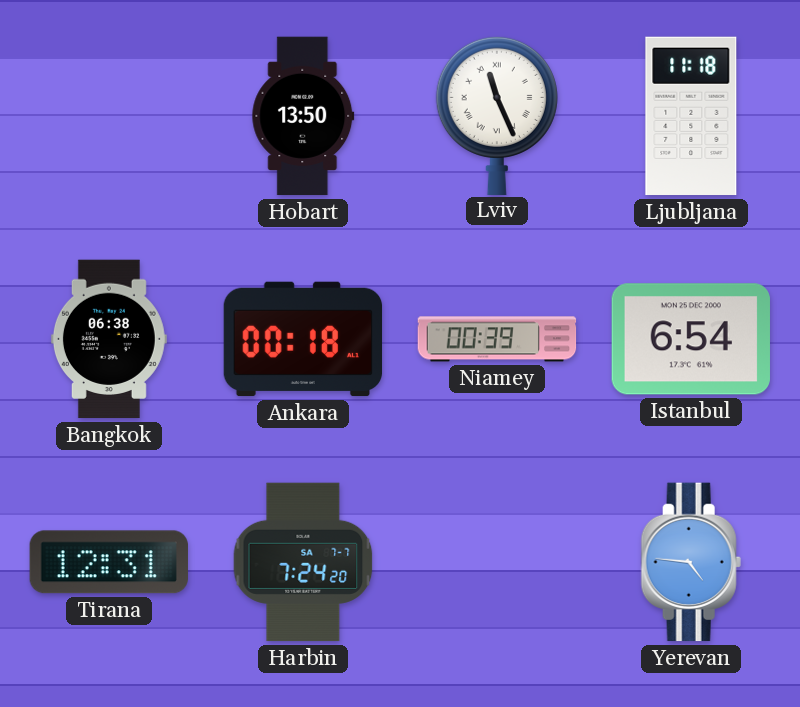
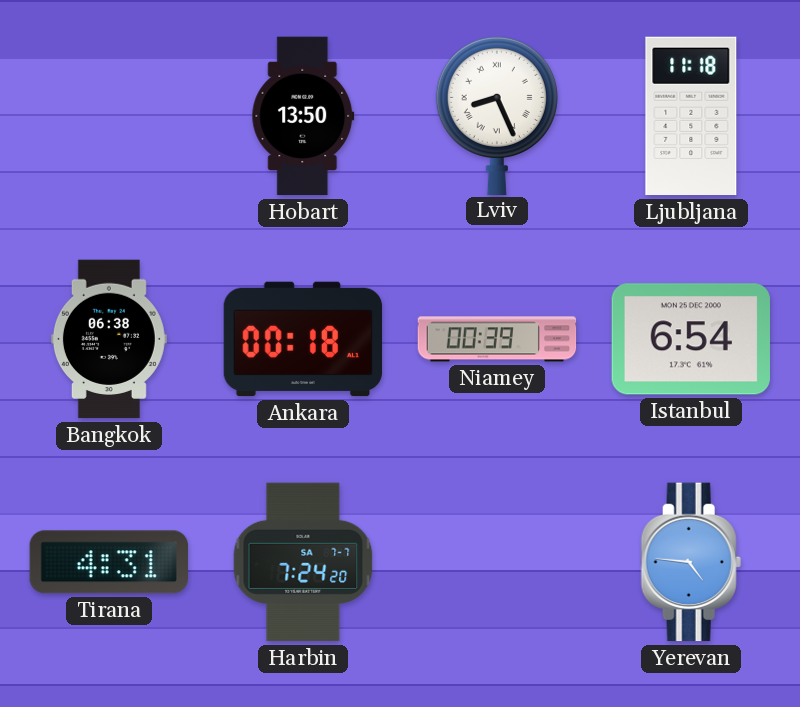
Lviv: 11:26 -> 8:26 (497, 115)
Tirana: 12:31 -> 4:31 (109, 562)
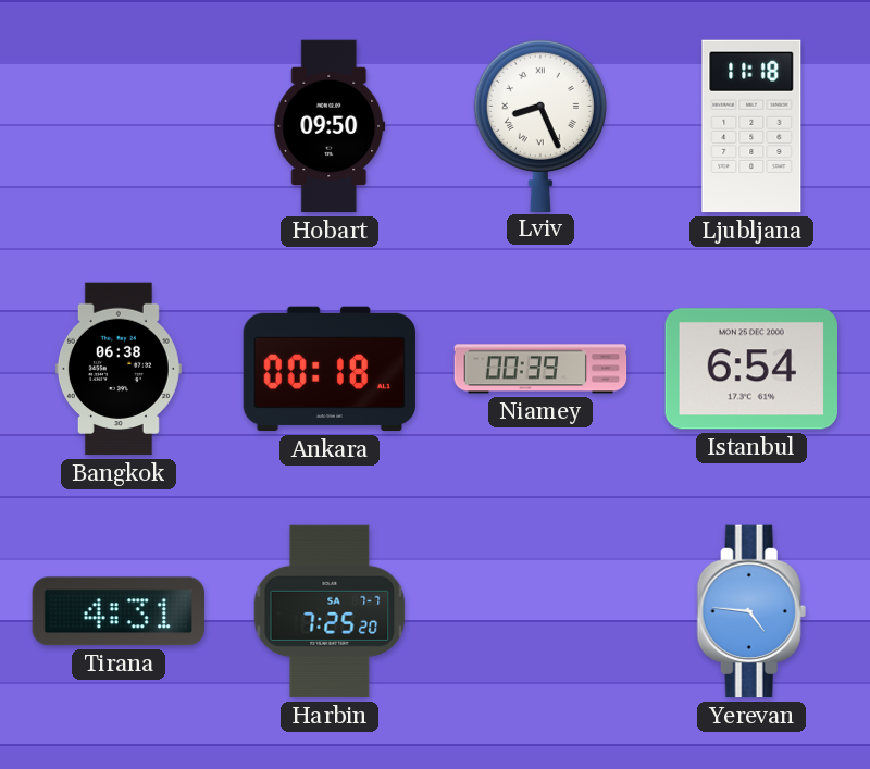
Hobart: 13:50 -> 09:50 (330, 126)
Harbin: 7:24 -> 7:25 (330, 611)
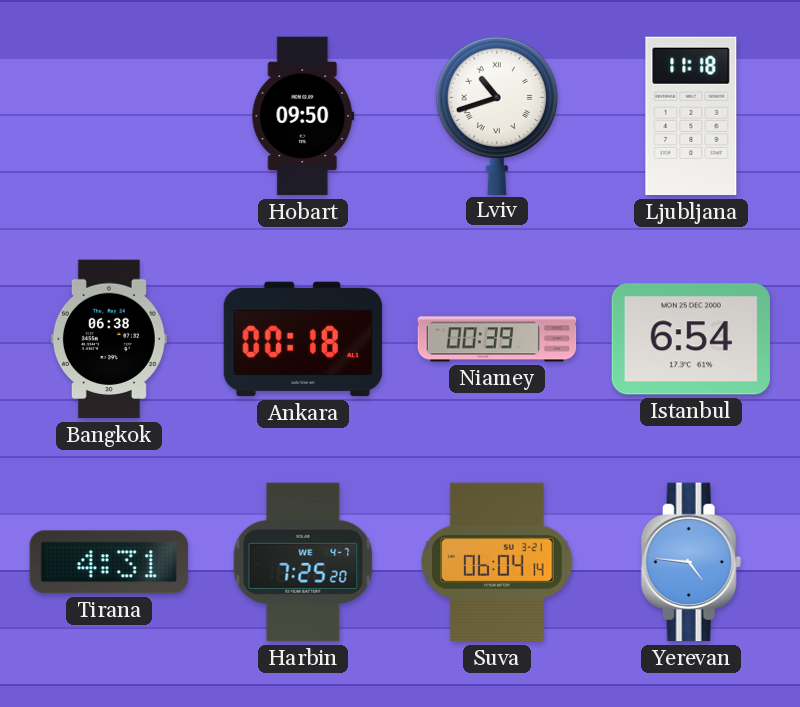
Lviv: 8:26 -> 10:42 (497, 115)
Harbin date: SA 7-7 -> WE 4-7 (303, 562)
Suva: none -> 06:04 (497, 562)
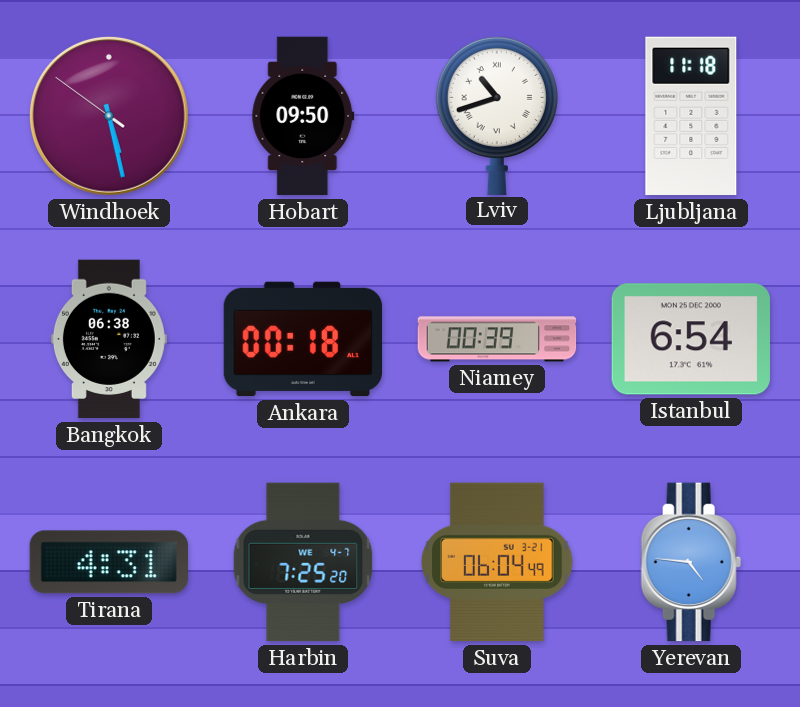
Windhoek: none -> 5:27 (109, 116)
Suva: 06:04:14 -> 06:04:49 (497, 562)
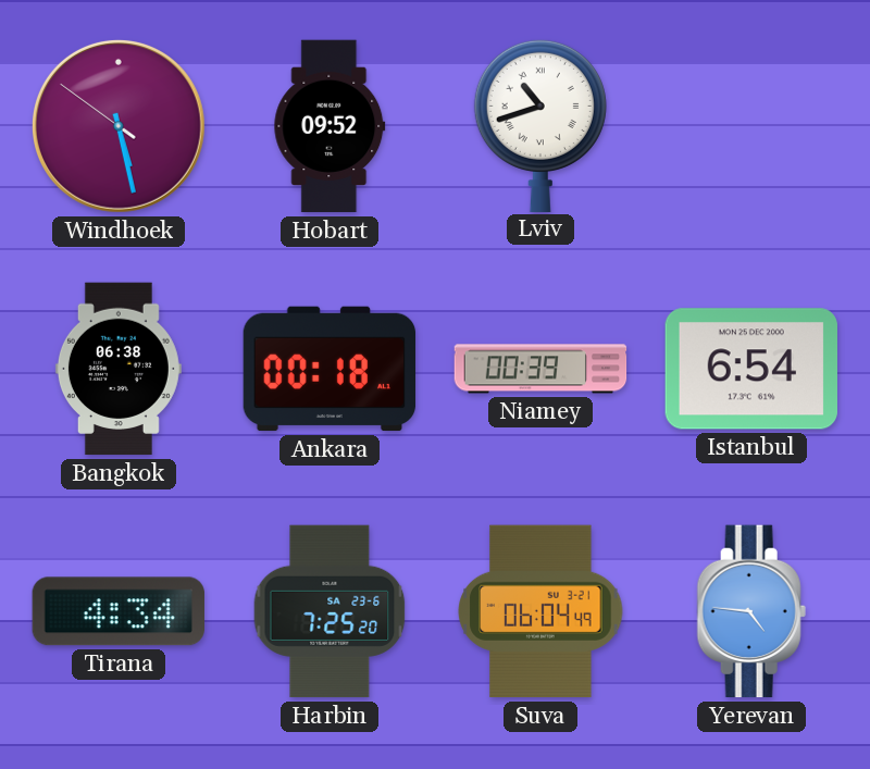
Hobart: 09:50 -> 09:52 (330, 126)
Ljubljana: 11:18 -> none (691, 116)
Tirana: 4:31 -> 4:34 (119, 611)
Harbin date: WE 4-7 -> SA 23-6 (330, 611)
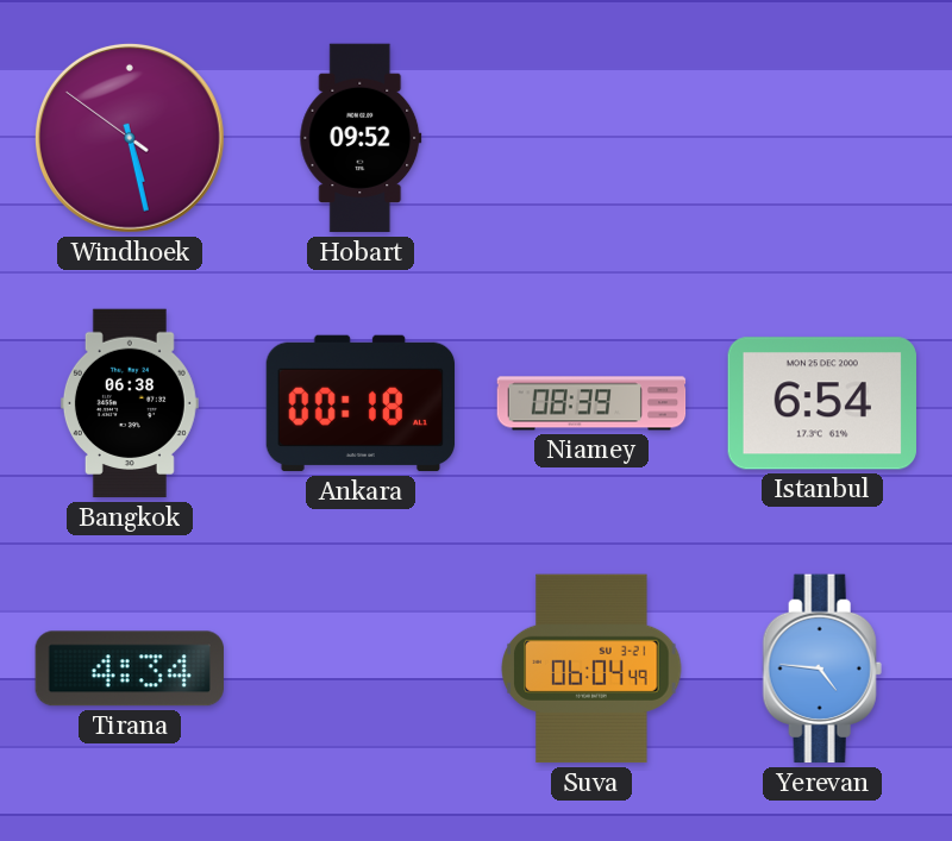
Lviv: 10:42 -> none (540, 125)
Niamey: 00:39 -> 08:39 (591, 403)
Harbin: 7:25 -> none (330, 611)
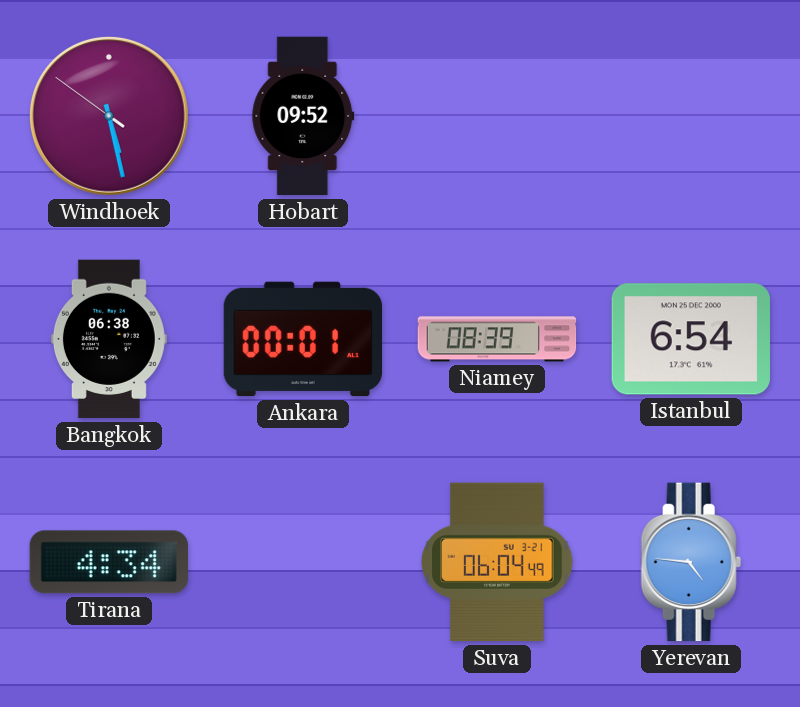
Ankara: 00:18 -> 00:01 (303, 339)
